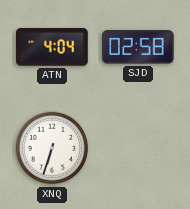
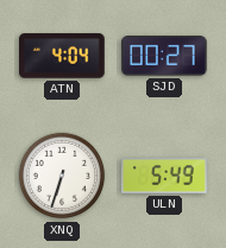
SJD: 02:58 -> 00:27 (164, 56)
ULN: none -> 5:49 (164, 177)
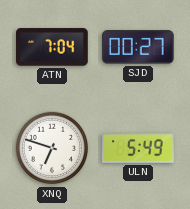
ATN: 4:04 -> 7:04 (53, 47)
XNQ: 6:33 -> 6:48 (52, 148)
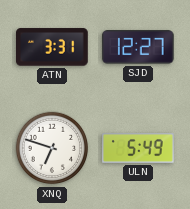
ATN: 7:04 -> 3:31 (53, 47)
SJD: 00:27 -> 12:27 (138, 47)
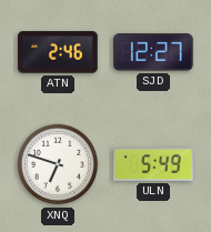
ATN: 3:31 -> 2:46 (59, 52)
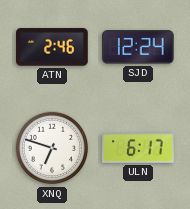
SJD: 12:27 -> 12:24 (138, 47)
ULN: 5:49 -> 6:17 (138, 149)
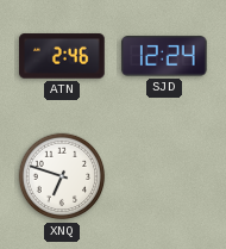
ULN: 6:17 -> none (138, 149)
